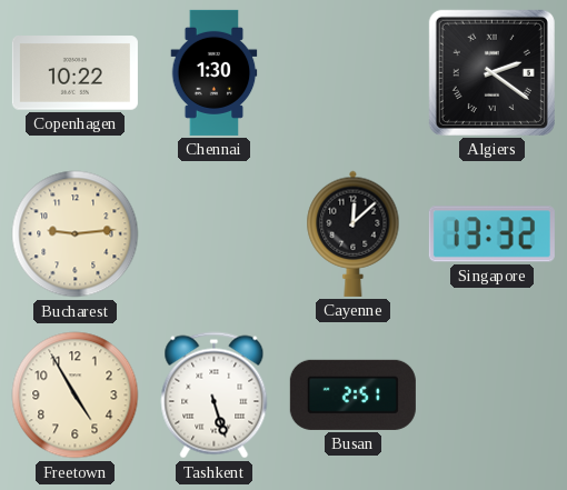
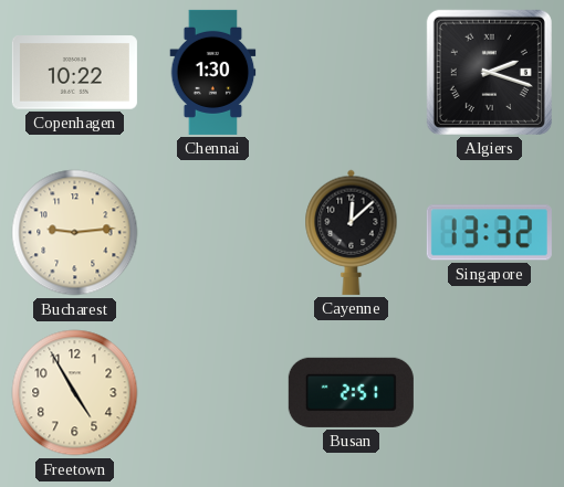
Algiers: 2:21 -> 2:18 (489, 72)
Tashkent: 5:27 -> none (215, 396)
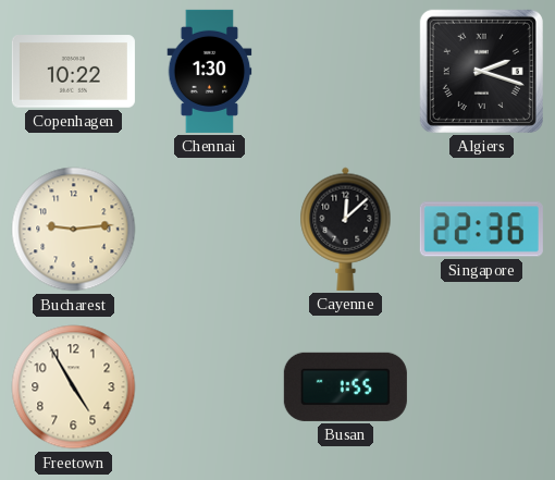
Singapore: 13:32 -> 22:36 (481, 230)
Busan: 2:51 -> 1:55 (345, 386)
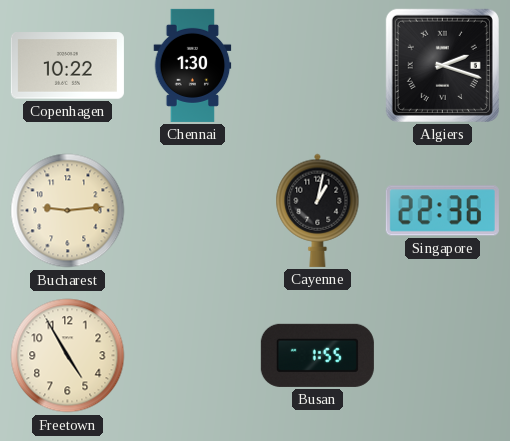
Cayenne: 12:08 -> 1:02 (318, 210)
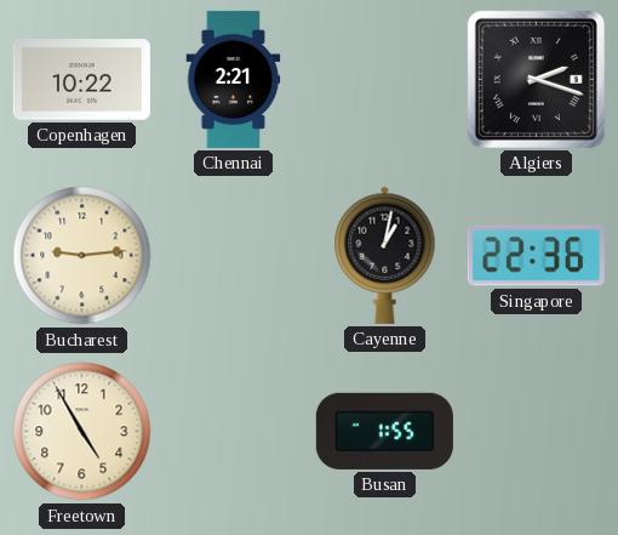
Chennai: 1:30 -> 2:21 (234, 79)
